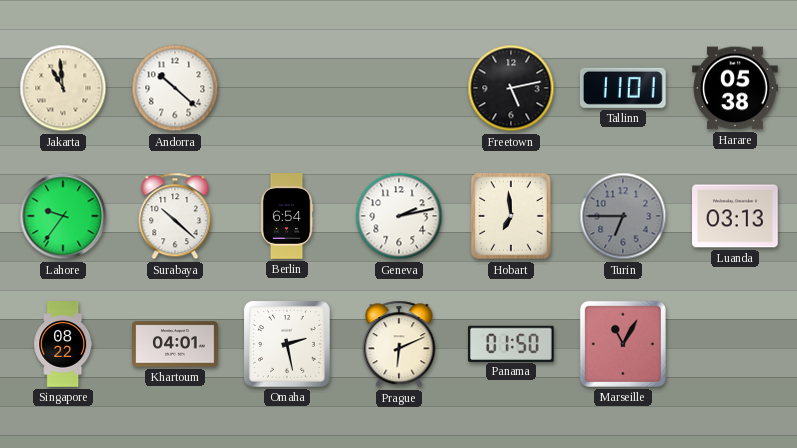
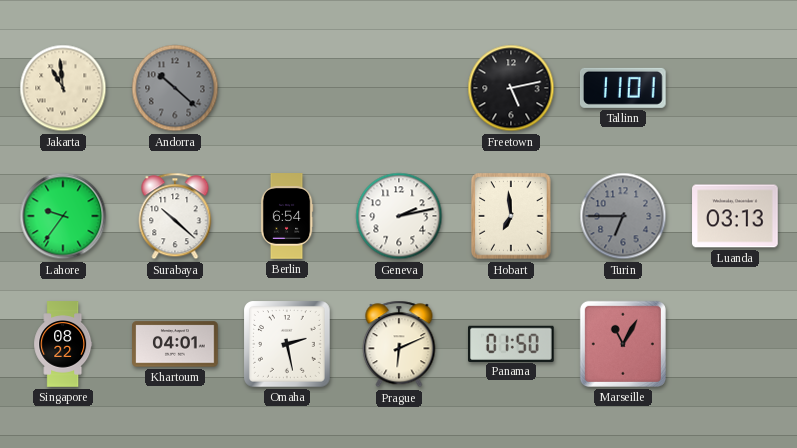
Andorra dial: white -> grey (175, 88)
Harare: 05:38 -> none (735, 88)
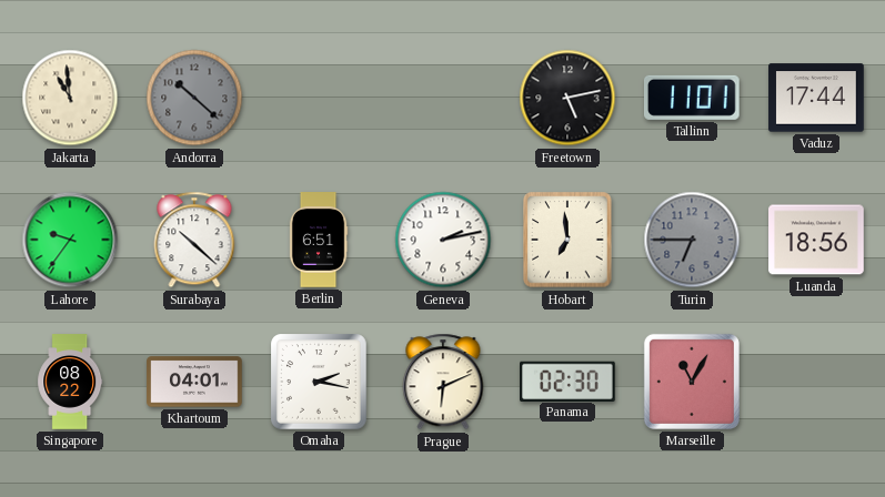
Vaduz: none -> 17:44 (816, 98)
Berlin: 6:54 -> 6:51 (319, 240)
Luanda: 03:13 -> 18:56 (816, 240)
Omaha: 2:28 -> 2:17 (320, 383)
Panama: 01:50 -> 02:30 (569, 381)
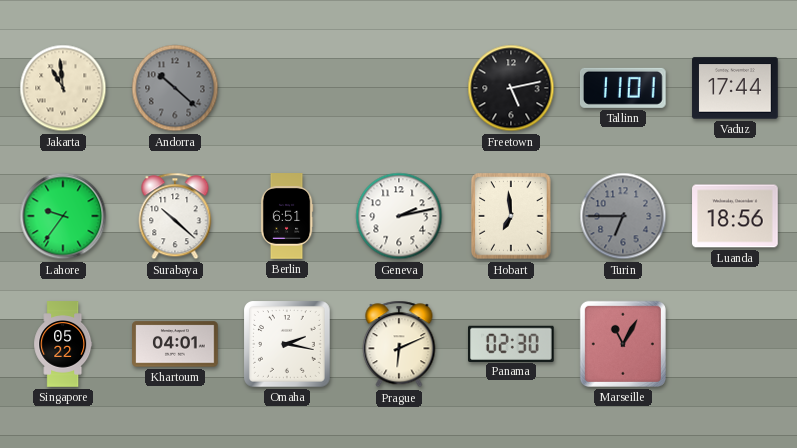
Singapore: 08:22 -> 05:22 (63, 344)
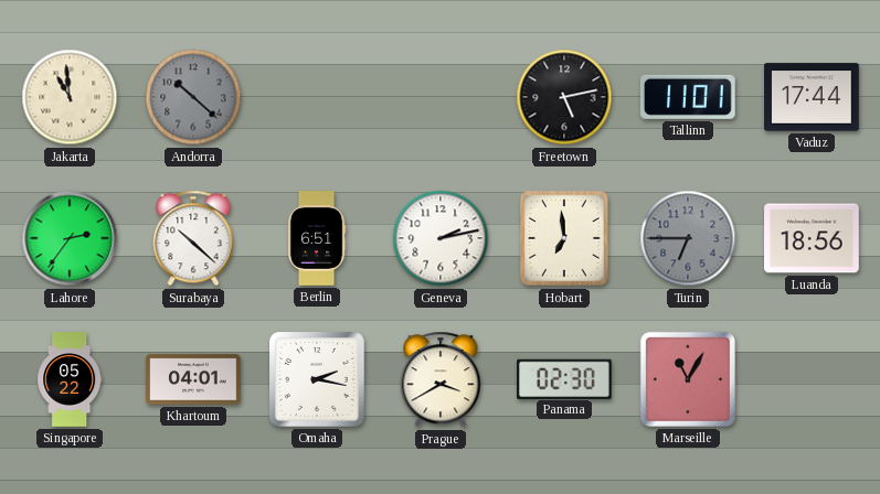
Lahore: 9:36 -> 2:36 (70, 238)
Prague: 6:11 -> 3:40 (441, 379)
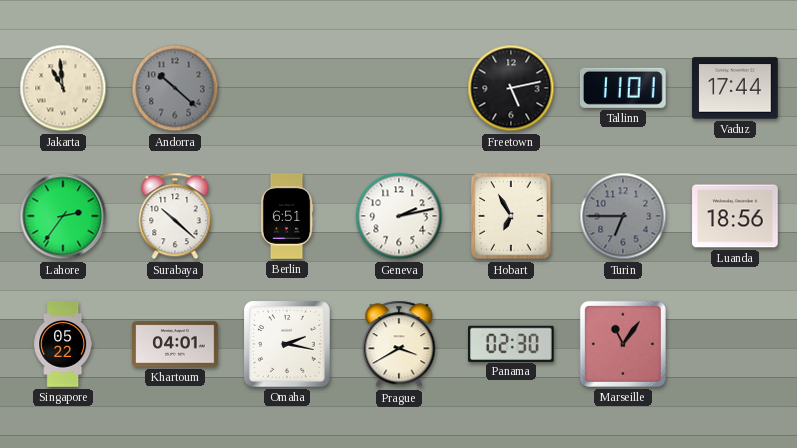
Hobart: 6:59 -> 6:55 (511, 216)
Marseille: 11:05 -> 11:06 (623, 344)
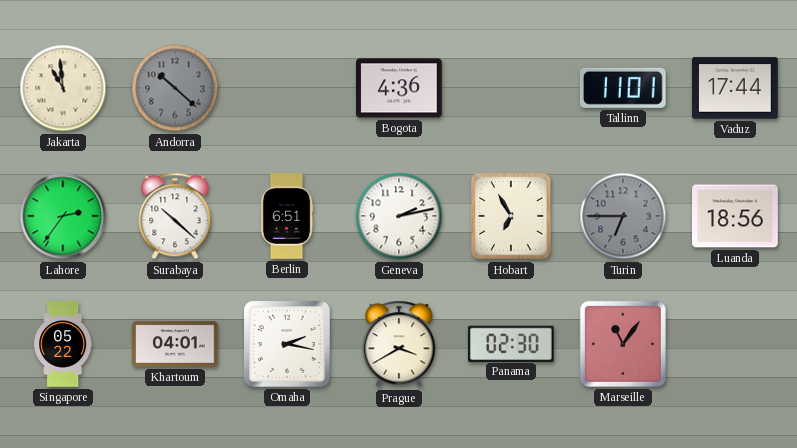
Bogota: none -> 4:36 (399, 88)
Freetown: 5:13 -> none (511, 88)
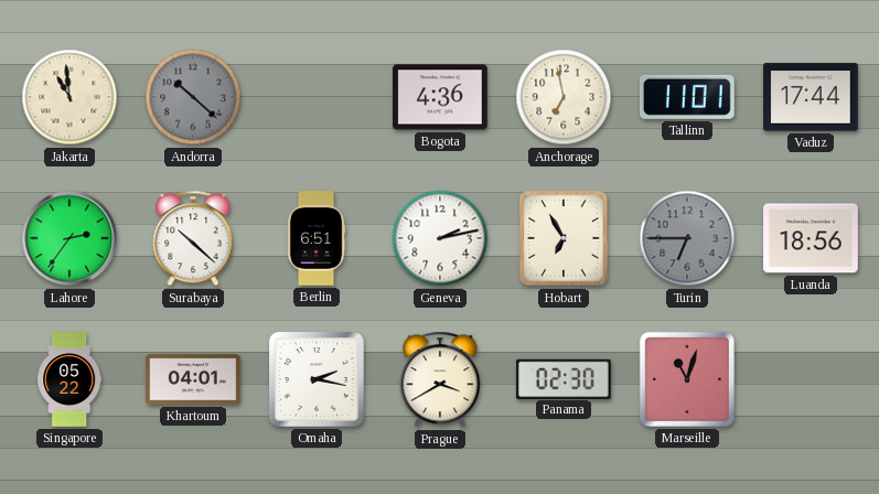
Anchorage: none -> 6:58 (564, 97)
Marseille: 11:06 -> 11:03 (687, 379)
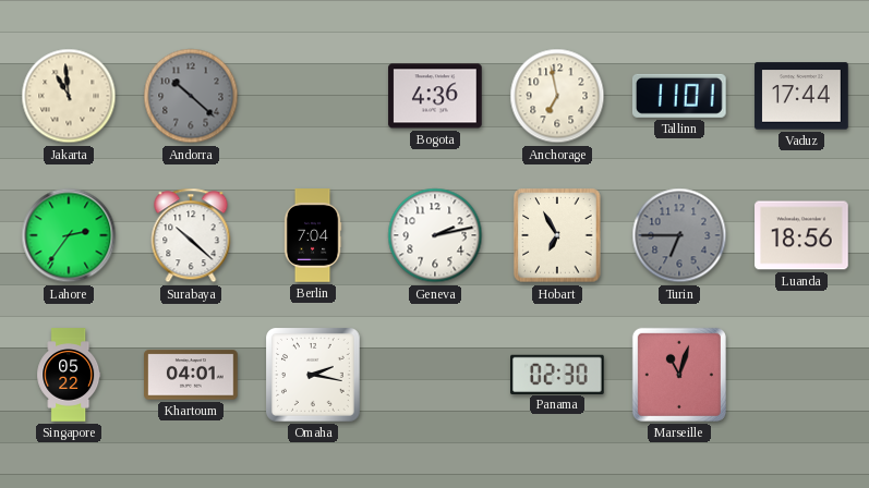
Berlin: 6:51 -> 7:04 (313, 235)
Prague: 3:40 -> none (440, 379)
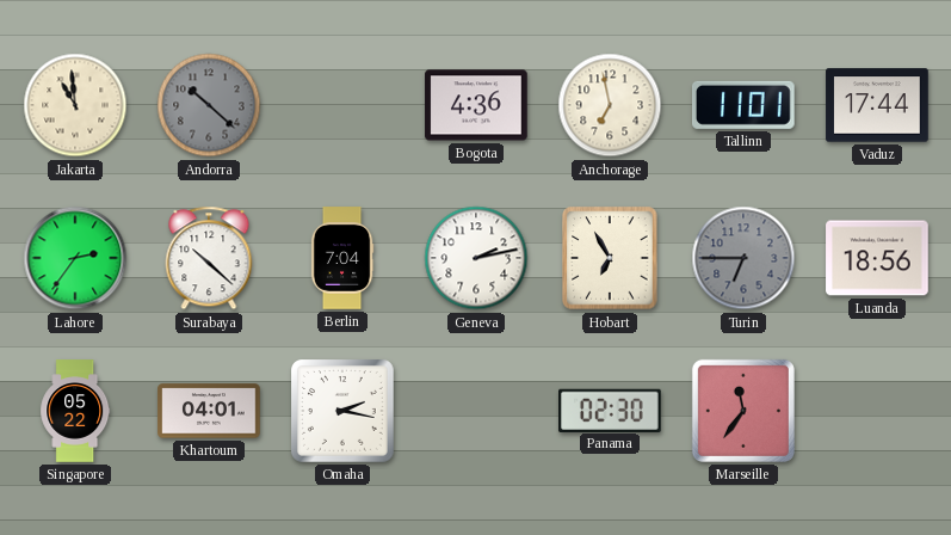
Marseille: 11:03 -> 11:36 (743, 411)
